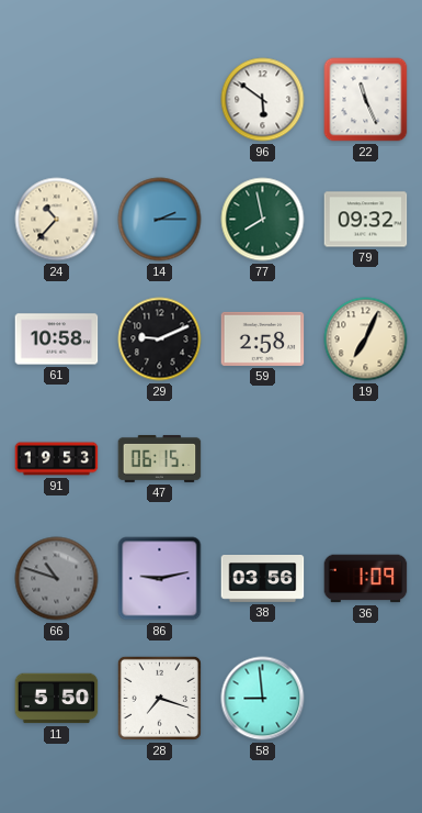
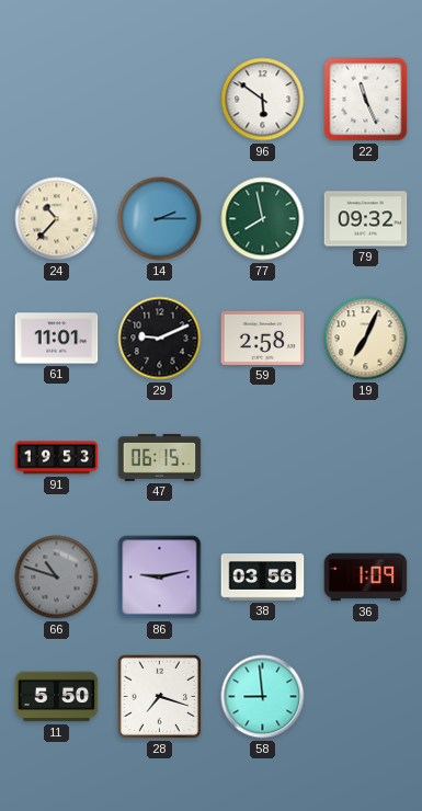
61: 10:58 -> 11:01 (57, 339)
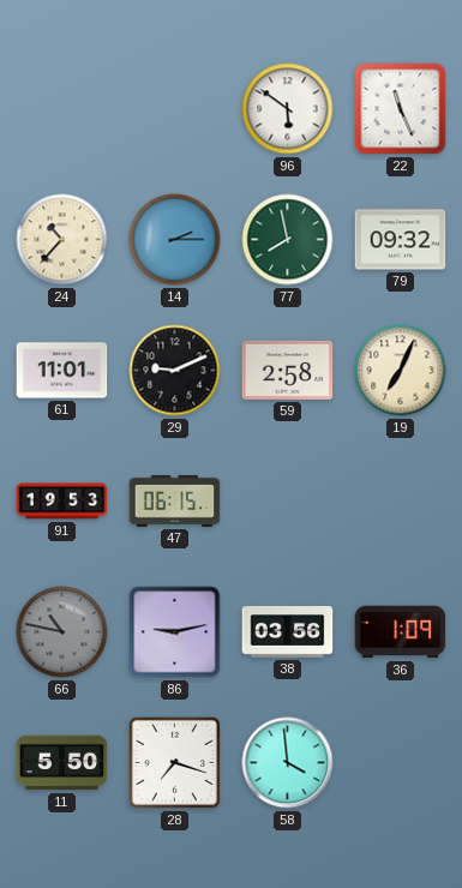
66: 10:48 -> 10:47 (62, 632)
58: 8:59 -> 3:59 (288, 763)
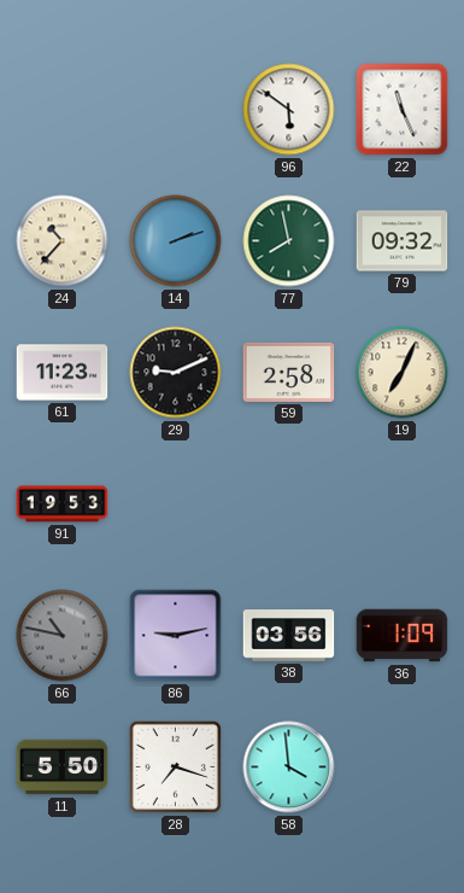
14: 2:15 -> 2:12 (176, 241)
61: 11:01 -> 11:23 (63, 373)
47: 06:15 -> none (175, 500)
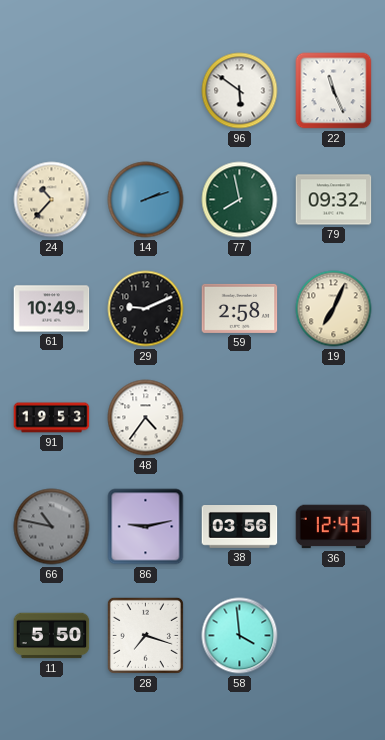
61: 11:23 -> 10:49 (52, 309)
48: none -> 4:36 (146, 418)
36: 1:09 -> 12:43 (334, 527)
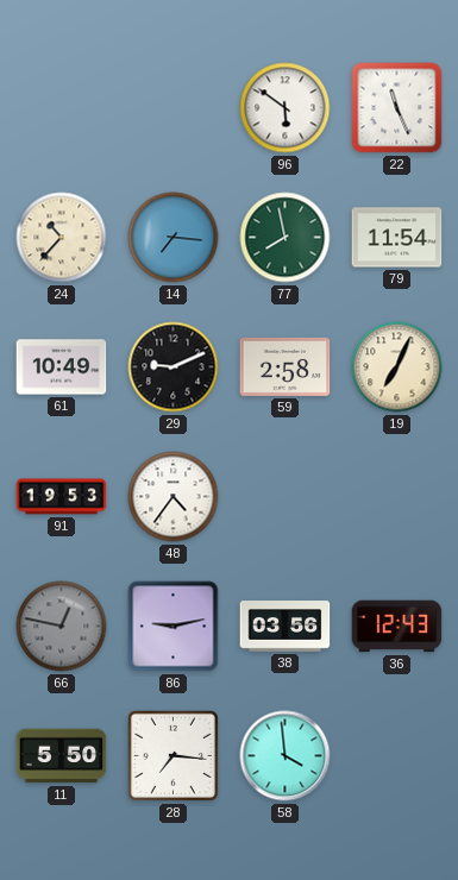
14: 2:12 -> 7:16 (174, 238)
79: 09:32 -> 11:54 (397, 238)
66: 10:47 -> 12:47 (62, 627)
28: 7:18 -> 7:16 (172, 755)
